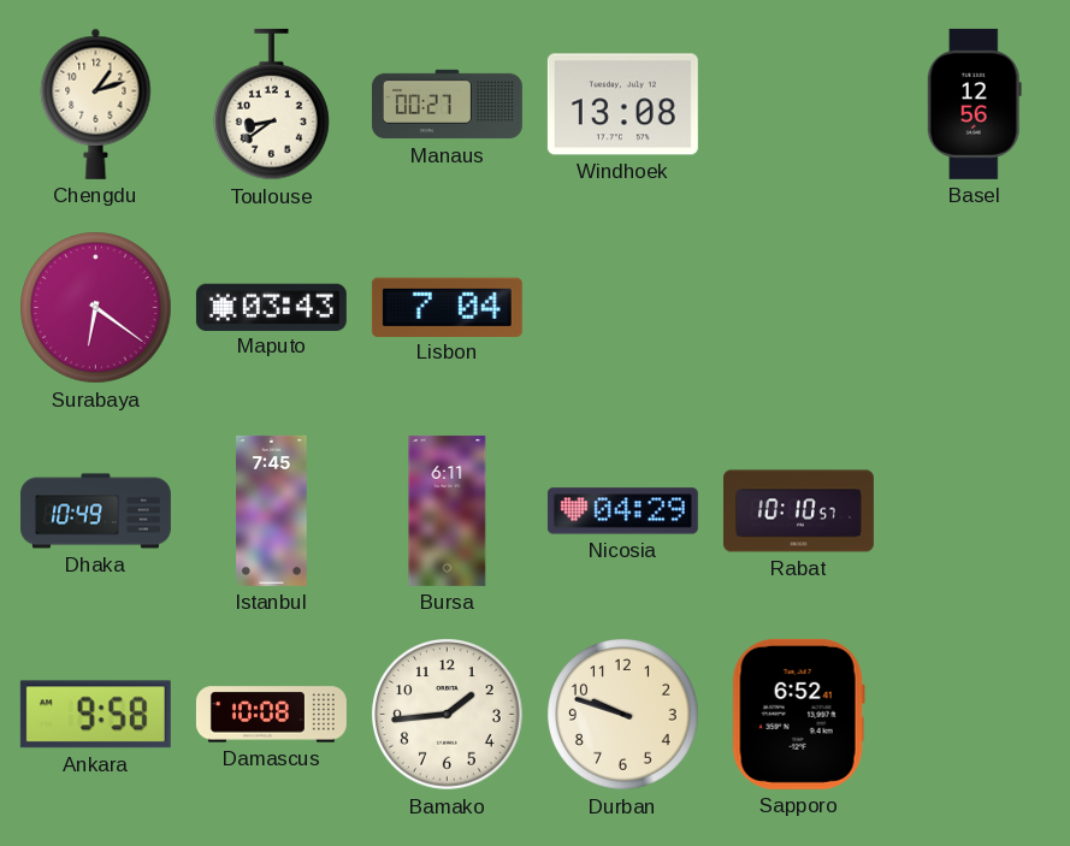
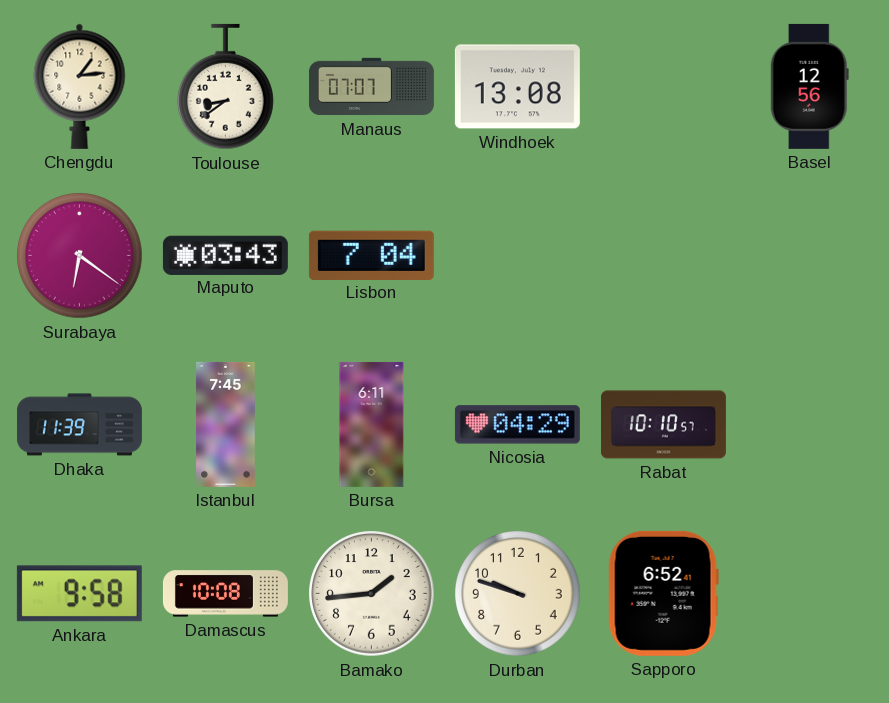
Chengdu: 1:12 -> 1:14 (80, 86)
Manaus: 00:27 -> 07:07 (371, 87)
Dhaka: 10:49 -> 11:39 (79, 425)
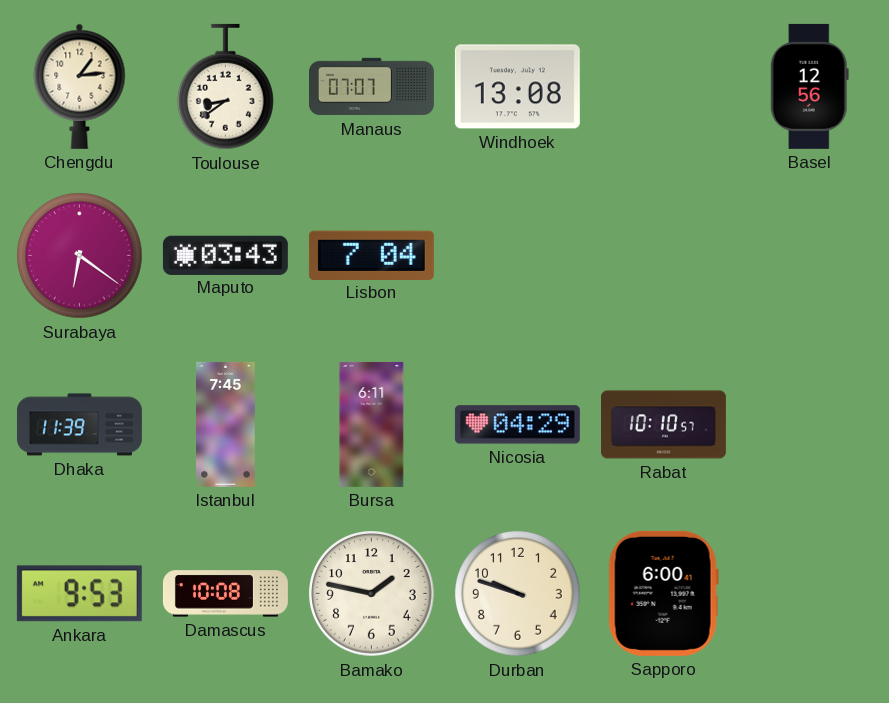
Ankara: 9:58 -> 9:53 (79, 594)
Bamako: 1:44 -> 1:47 (372, 594)
Sapporo: 6:52 -> 6:00 (663, 593)
